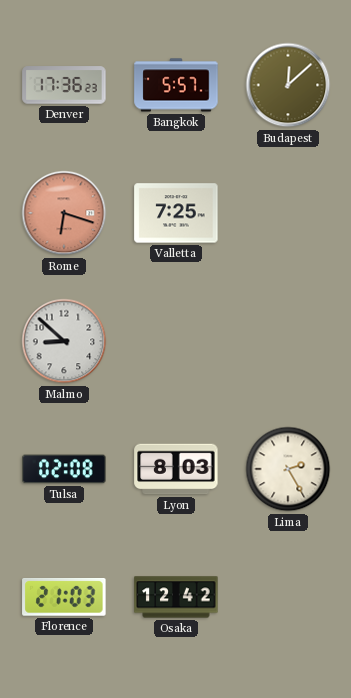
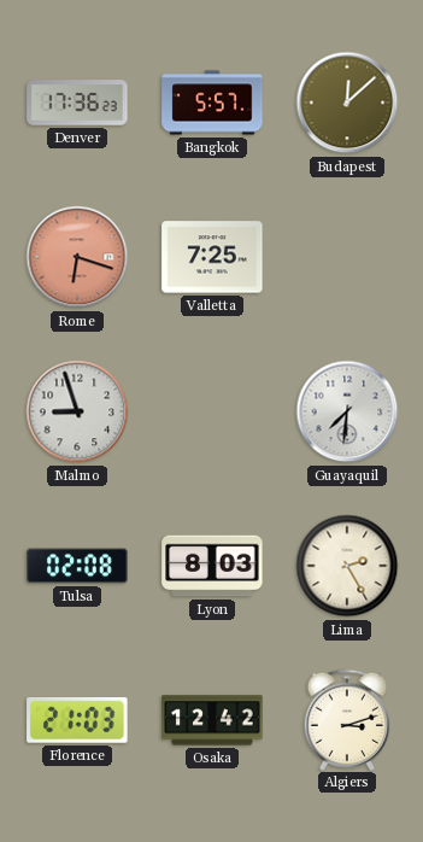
Malmo: 8:52 -> 8:57 (77, 411)
Guayaquil: none -> 7:31 (347, 411)
Algiers: none -> 3:12 (347, 719)
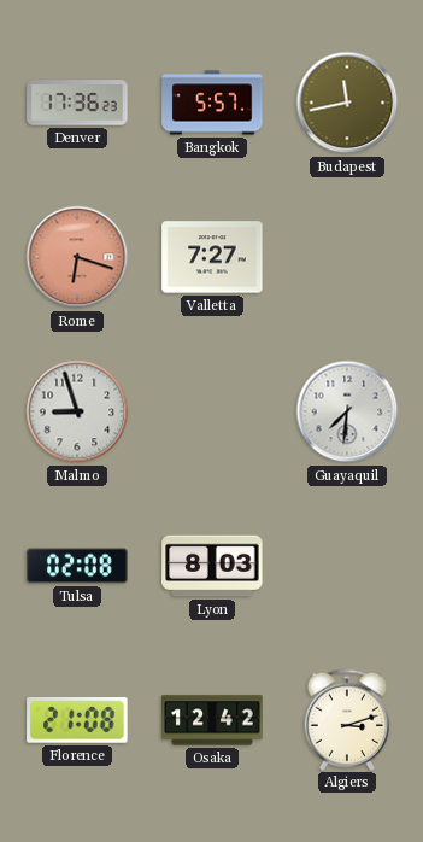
Budapest: 12:08 -> 11:43 (347, 103)
Valletta: 7:25 -> 7:27 (212, 257)
Lima: 2:25 -> none (347, 566)
Florence: 21:03 -> 21:08 (77, 721)
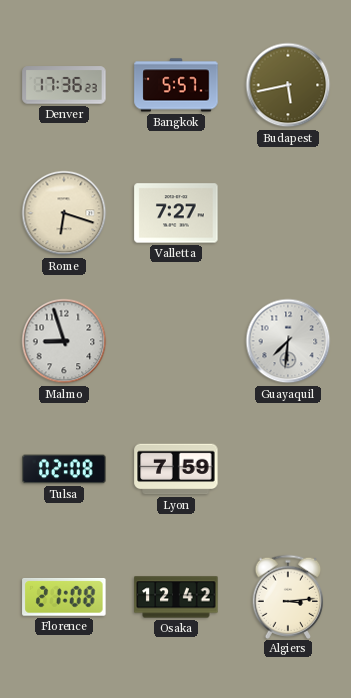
Budapest: 11:43 -> 5:43 (288, 85)
Rome dial: salmon -> cream (64, 213)
Lyon: 8:03 -> 7:59 (176, 469)
Algiers: 3:12 -> 3:14 (288, 596)
